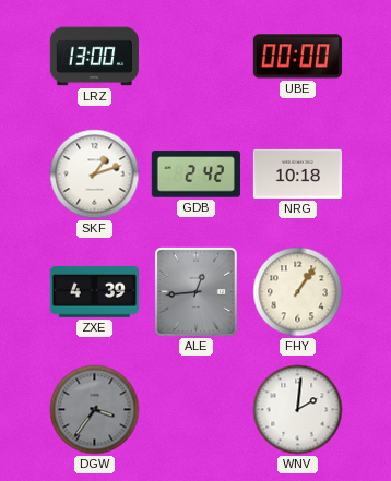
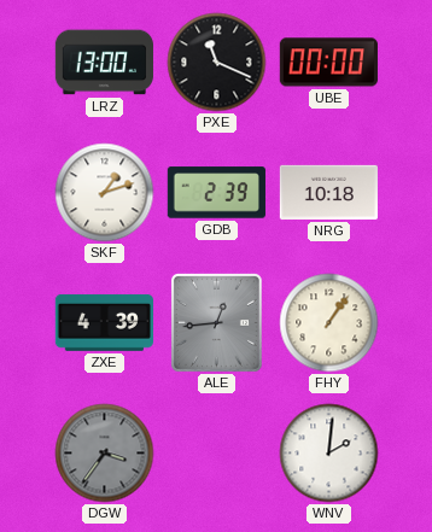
PXE: none -> 11:19 (217, 63)
GDB: 2:42 -> 2:39 (216, 193)
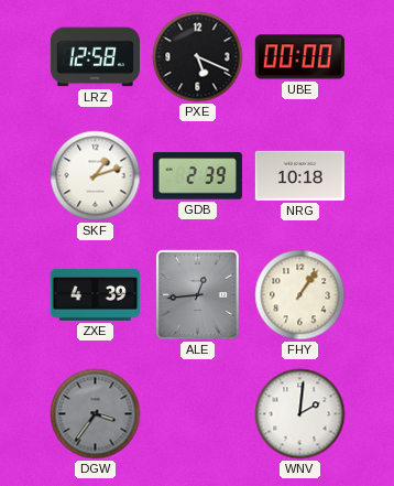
LRZ: 13:00 -> 12:58 (95, 57)
PXE: 11:19 -> 5:19 (198, 57)
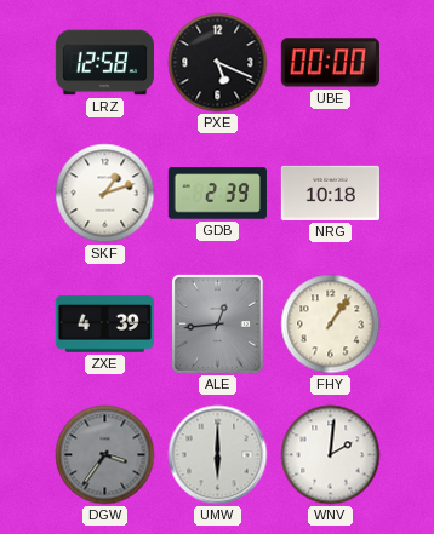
UMW: none -> 6:00 (218, 455)
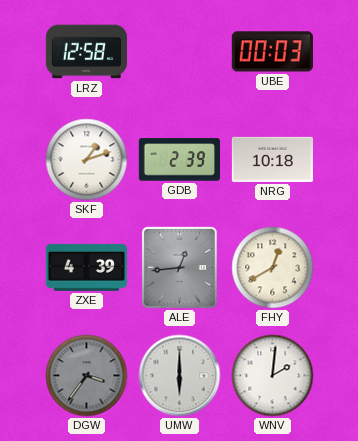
PXE: 5:19 -> none (218, 63)
UBE: 00:00 -> 00:03 (272, 52)
FHY: 1:06 -> 12:40 (273, 268)
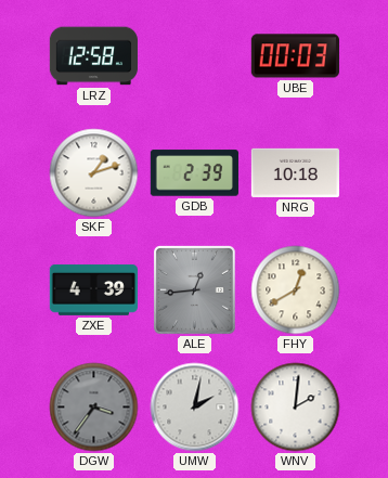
UMW: 6:00 -> 2:02 (195, 408)
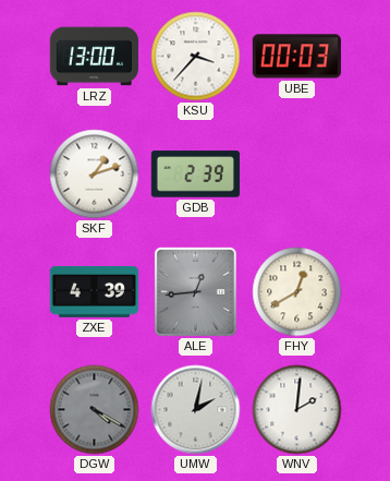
LRZ: 12:58 -> 13:00 (94, 57)
KSU: none -> 3:37 (196, 57)
NRG: 10:18 -> none (295, 172)
DGW: 3:36 -> 4:20 (95, 410)
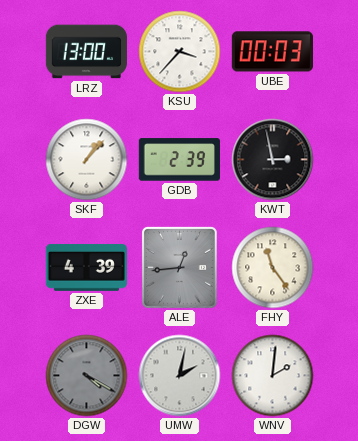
SKF: 1:12 -> 1:07 (87, 160)
KWT: none -> 2:58 (273, 160)
FHY: 12:40 -> 11:24 (273, 268)
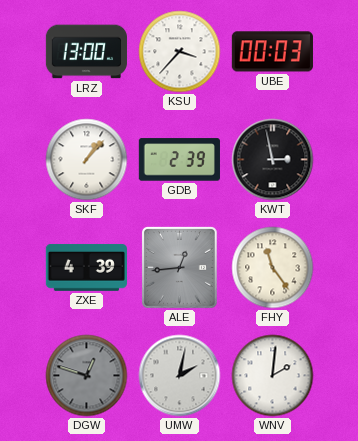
DGW: 4:20 -> 12:48 (87, 376)
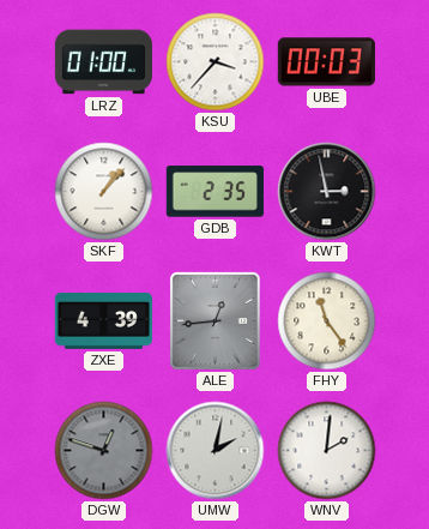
LRZ: 13:00 -> 01:00 (103, 62)
GDB: 2:39 -> 2:35 (214, 192)
